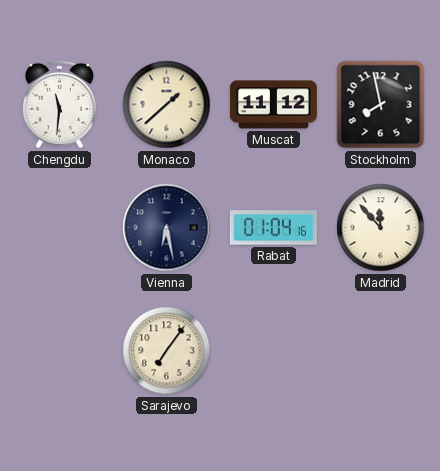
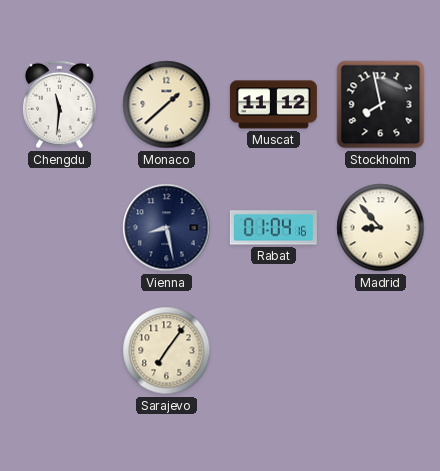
Vienna: 6:28 -> 8:28 (167, 228)
Madrid: 11:53 -> 8:53 (381, 228)
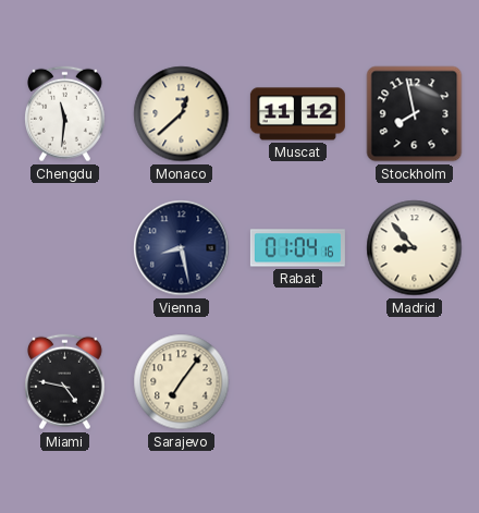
Monaco: 1:38 -> 12:38 (182, 114)
Miami: none -> 4:47 (64, 382)
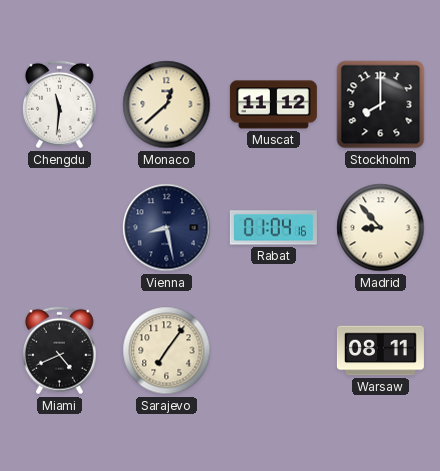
Stockholm: 7:58 -> 8:00 (381, 105)
Miami: 4:47 -> 4:41 (59, 351)
Warsaw: none -> 08:11 (380, 351)
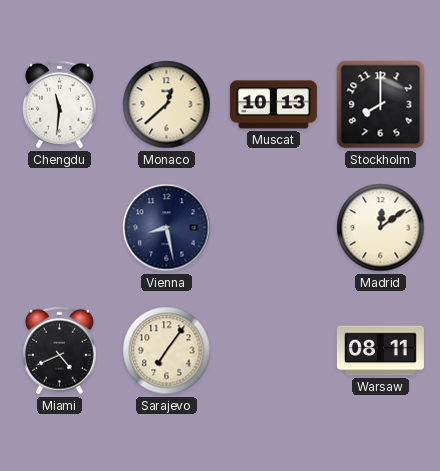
Muscat: 11:12 -> 10:13 (273, 105)
Rabat: 01:04 -> none (273, 228)
Madrid: 8:53 -> 12:09 (381, 228)
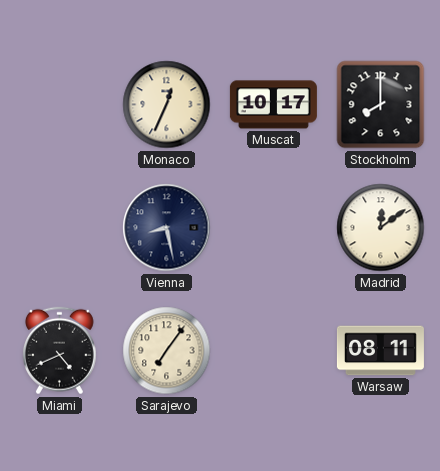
Chengdu: 11:31 -> none (59, 105)
Monaco: 12:38 -> 12:34 (167, 105)
Muscat: 10:13 -> 10:17 (273, 105)
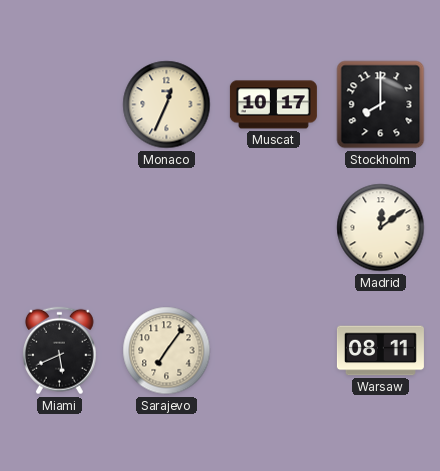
Vienna: 8:28 -> none (167, 228)
Miami: 4:41 -> 5:41 (59, 351)
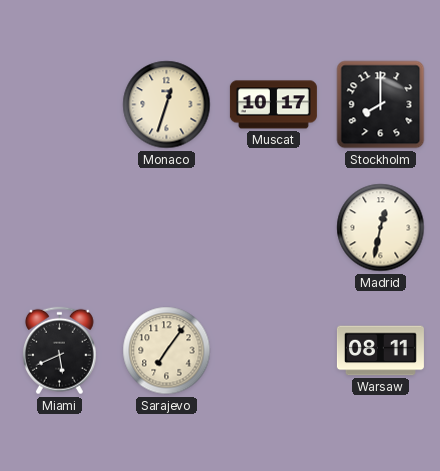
Monaco: 12:34 -> 12:33 (167, 105)
Madrid: 12:09 -> 12:32 (381, 228)
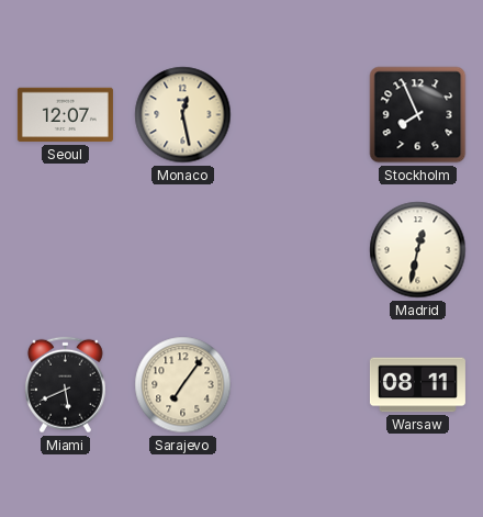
Seoul: none -> 12:07 (65, 115)
Monaco: 12:33 -> 12:28 (183, 115)
Muscat: 10:17 -> none (273, 105)
Stockholm: 8:00 -> 7:56 (418, 115)
